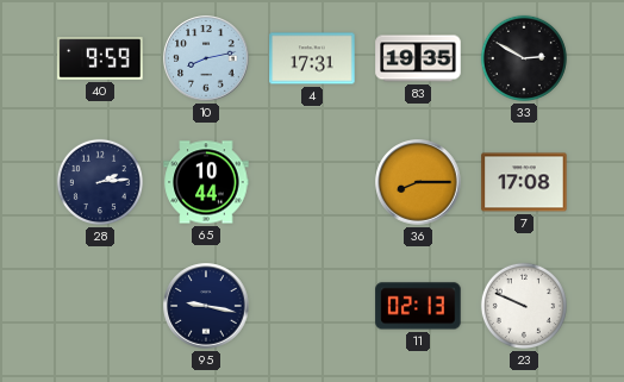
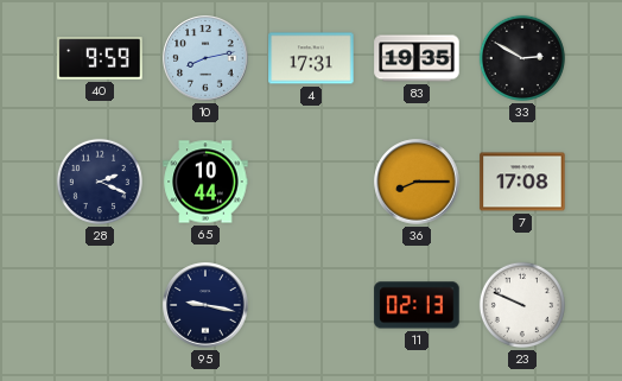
28: 2:14 -> 2:19 (100, 182)
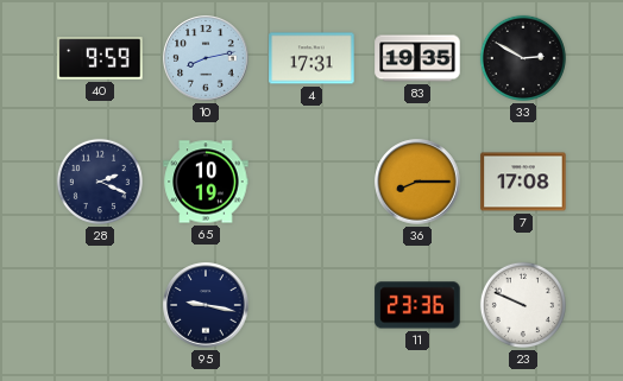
65: 10:44 -> 10:19 (206, 182)
11: 02:13 -> 23:36 (417, 305)
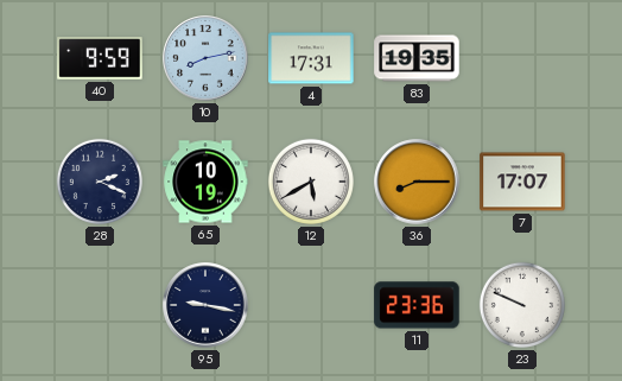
33: 2:50 -> none (523, 58)
12: none -> 5:40 (311, 182)
7: 17:08 -> 17:07 (522, 182)
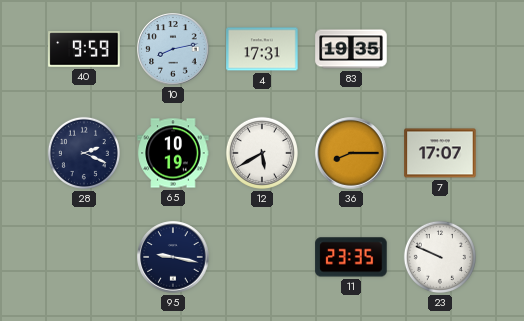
11: 23:36 -> 23:35 (351, 257)
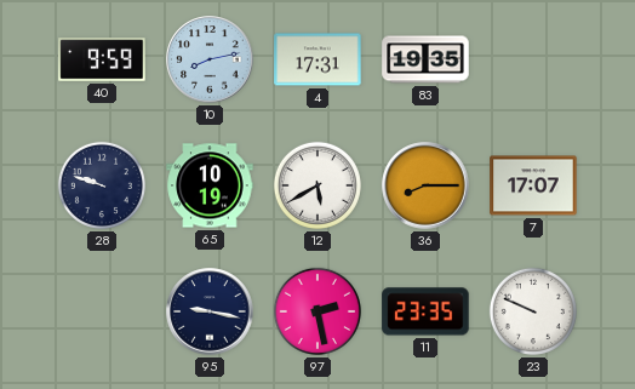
28: 2:19 -> 9:48 (102, 185)
97: none -> 2:28 (317, 311)
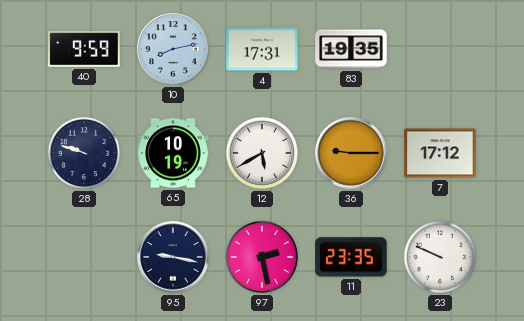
36: 8:15 -> 9:15 (351, 153)
7: 17:07 -> 17:12 (440, 153)
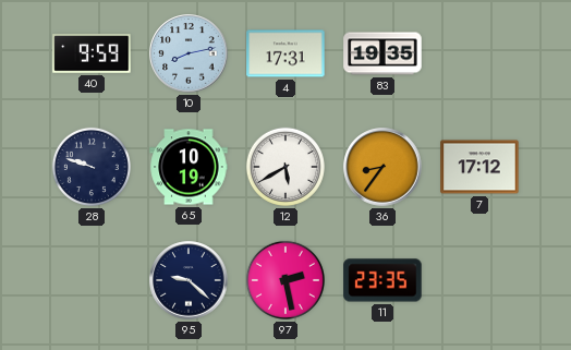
36: 9:15 -> 8:36 (382, 167)
95: 9:17 -> 9:22 (189, 280)
23: 9:49 -> none (440, 257)
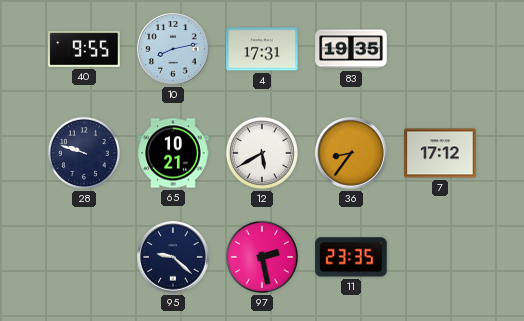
40: 9:59 -> 9:55 (84, 49)
65: 10:19 -> 10:21 (173, 153)
